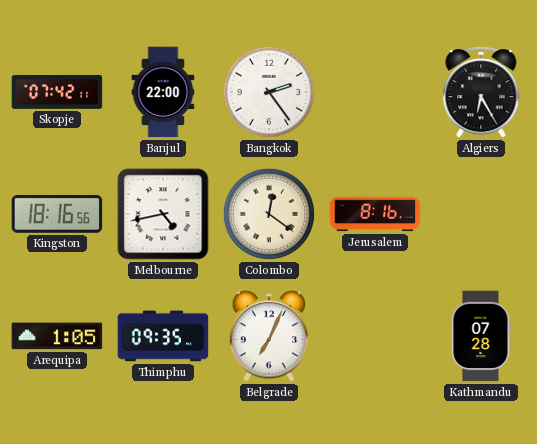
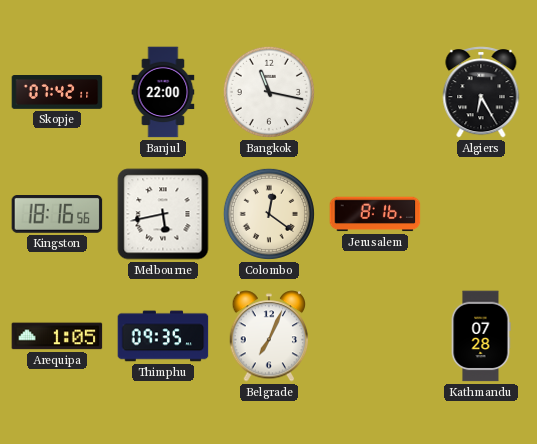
Bangkok: 2:24 -> 11:17 (269, 92)
Melbourne: 4:43 -> 5:43 (163, 214)
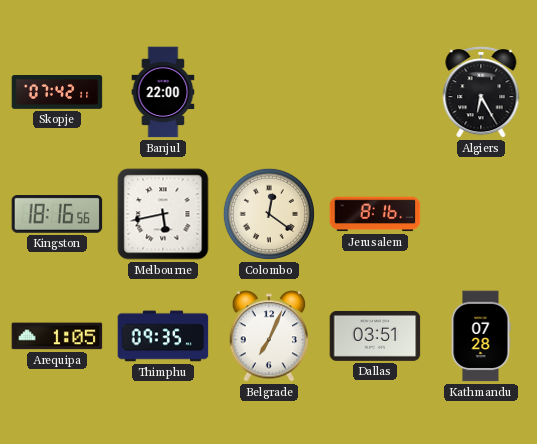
Bangkok: 11:17 -> none (269, 92)
Dallas: none -> 03:51 (375, 336)
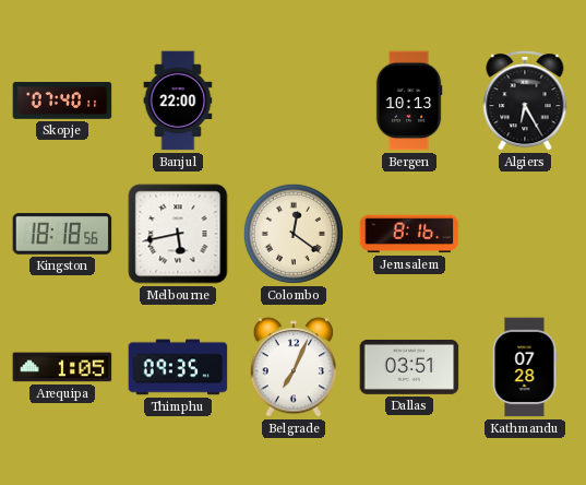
Skopje: 07:42 -> 07:40 (62, 102)
Bergen: none -> 10:13 (409, 100)
Kingston: 18:16 -> 18:18 (62, 235)
